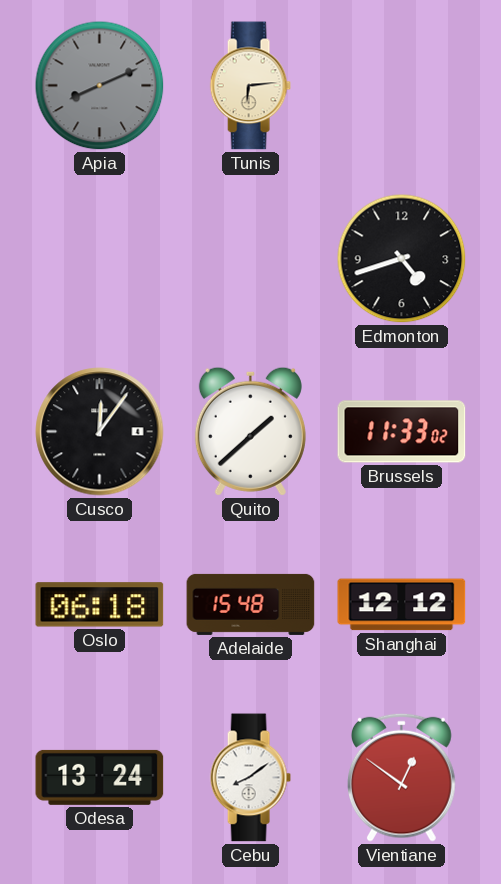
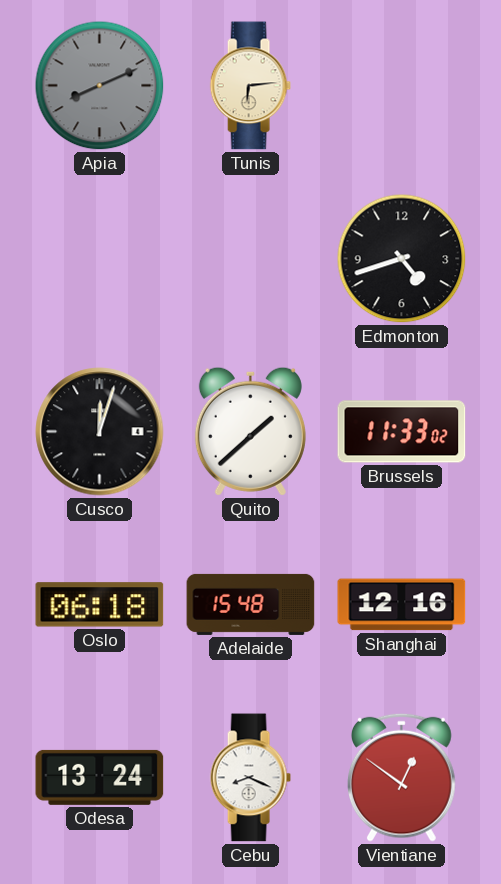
Cusco: 12:06 -> 12:03 (100, 432)
Shanghai: 12:12 -> 12:16 (402, 605)
Cebu: 8:09 -> 8:19 (250, 778)
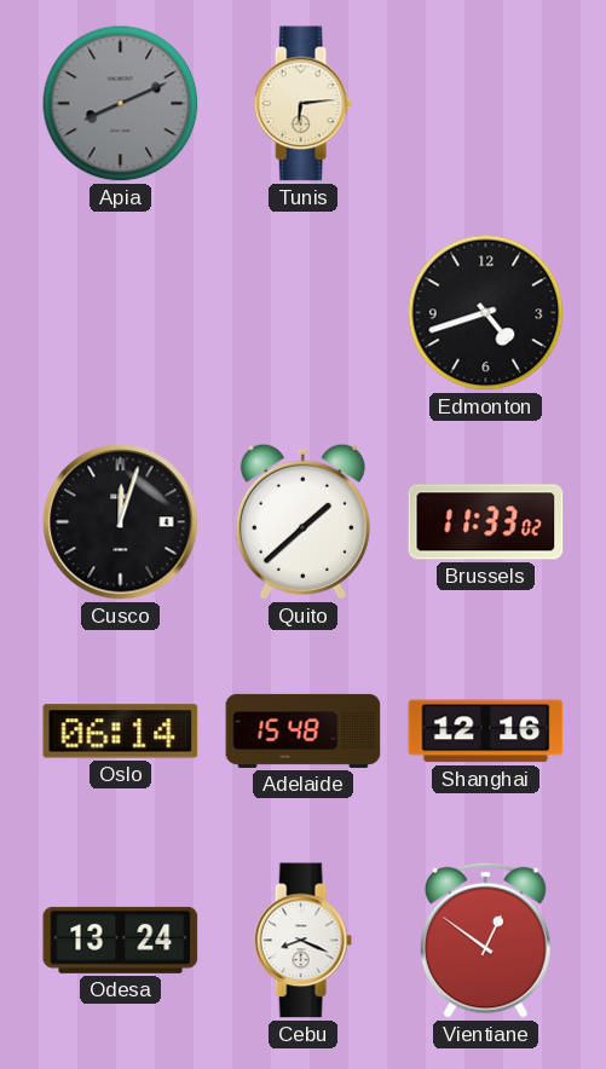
Oslo: 06:18 -> 06:14 (121, 732)
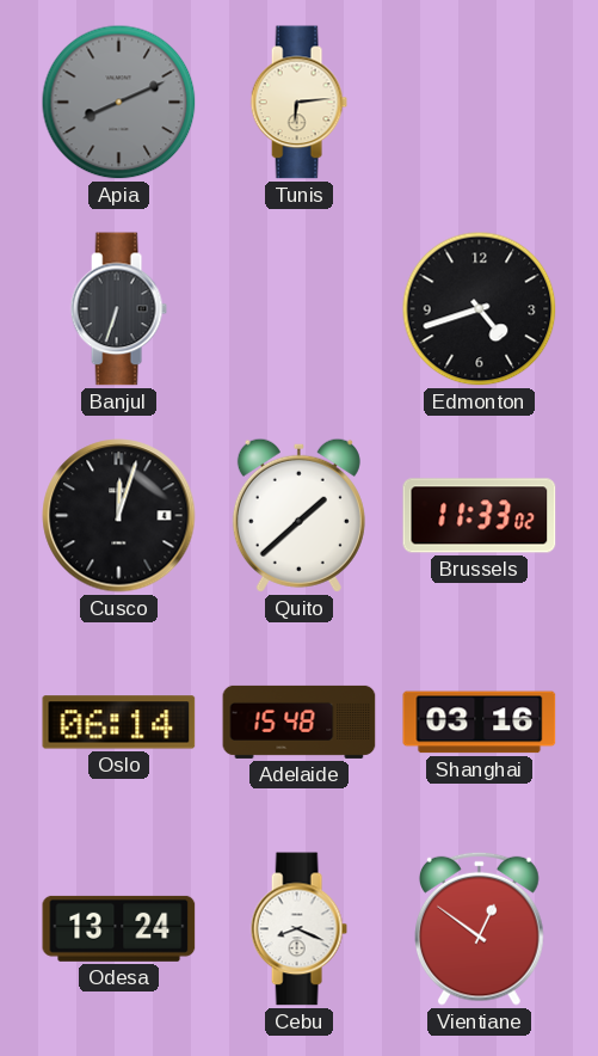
Banjul: none -> 6:33 (118, 309)
Shanghai: 12:16 -> 03:16 (480, 723)
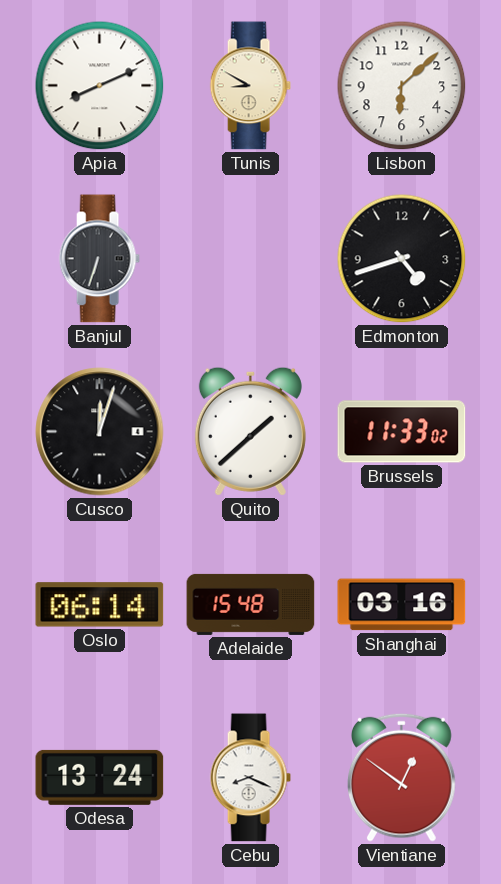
Apia dial: grey -> white (100, 86)
Tunis: 6:14 -> 8:50 (250, 86)
Lisbon: none -> 6:08 (402, 86)
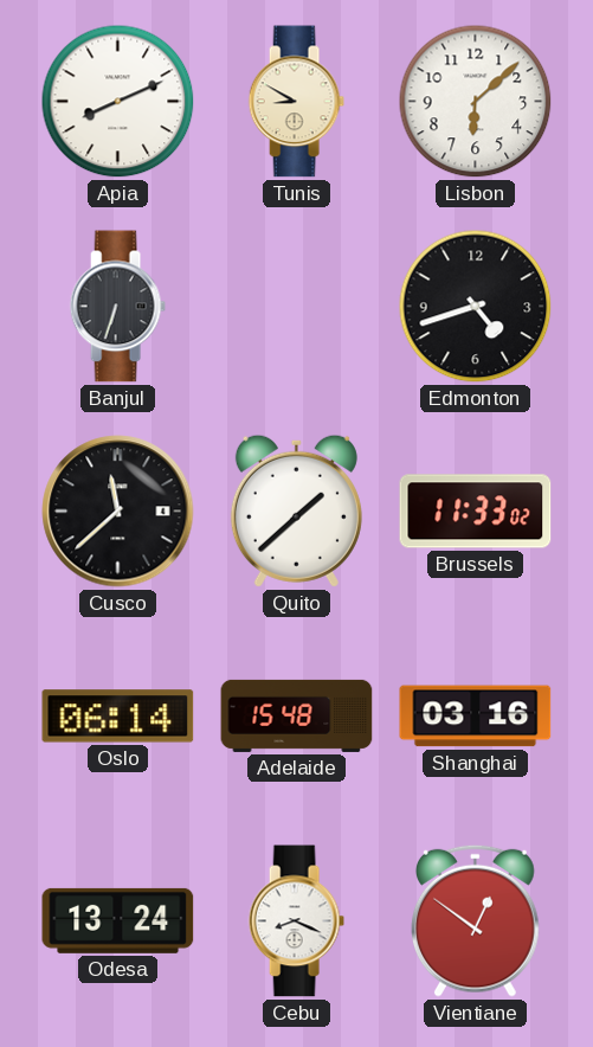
Cusco: 12:03 -> 11:38 (118, 512)
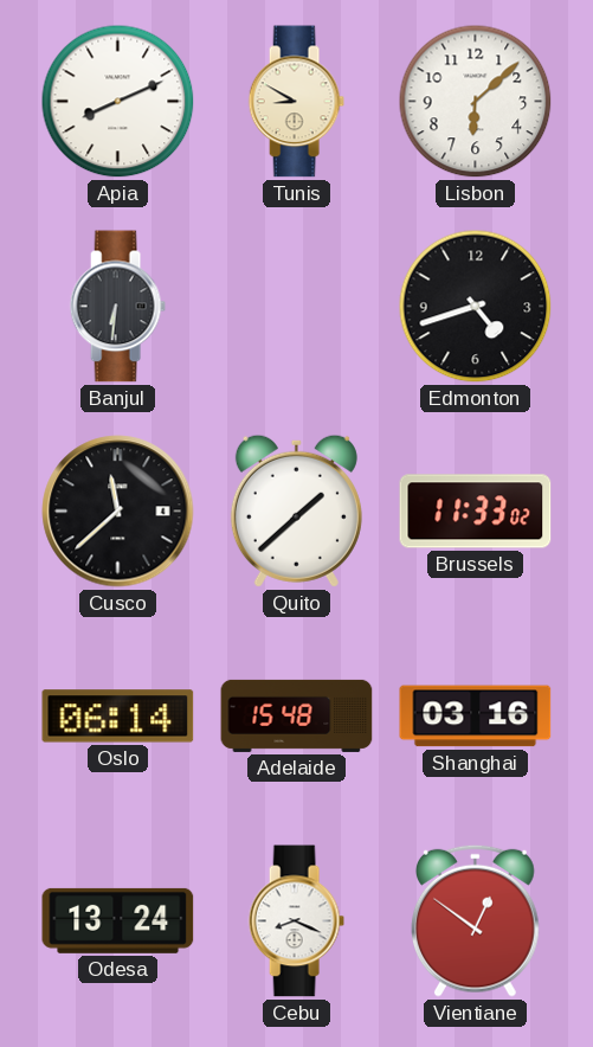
Banjul: 6:33 -> 6:31 (117, 307)
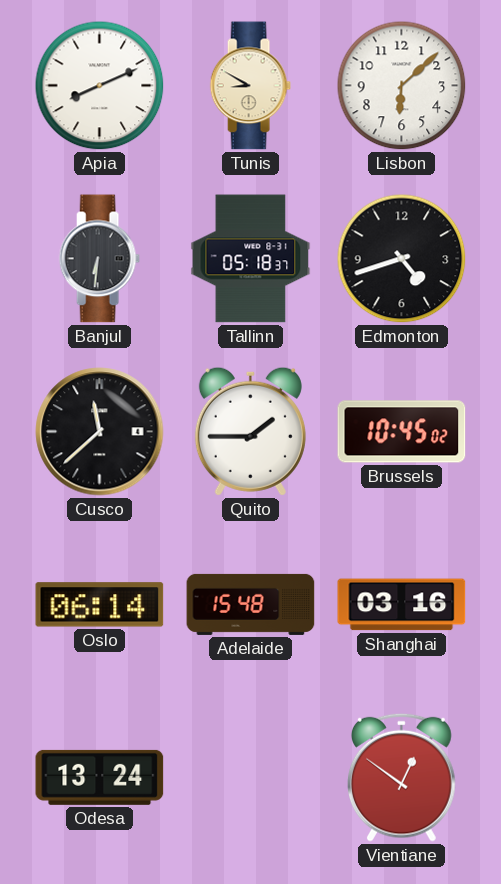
Tallinn: none -> 05:18 (251, 259)
Quito: 1:38 -> 1:45 (250, 431)
Brussels: 11:33 -> 10:45 (402, 432)
Cebu: 8:19 -> none (296, 921)
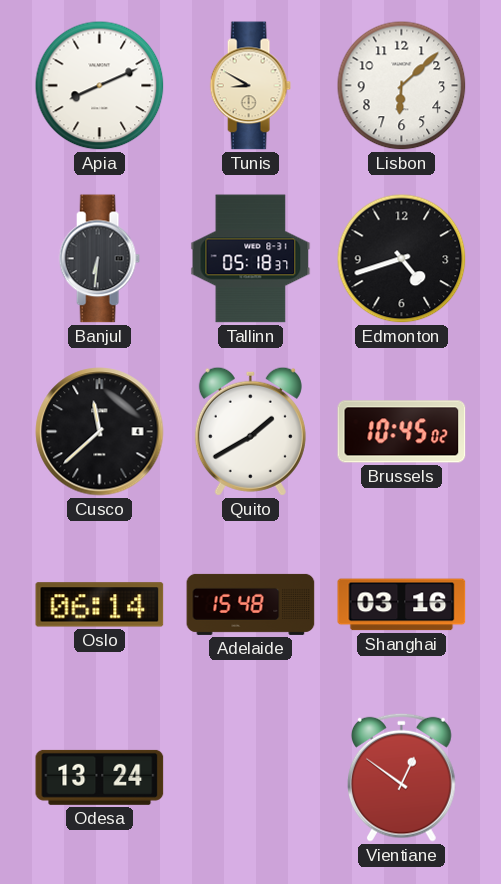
Quito: 1:45 -> 1:40 (250, 431)
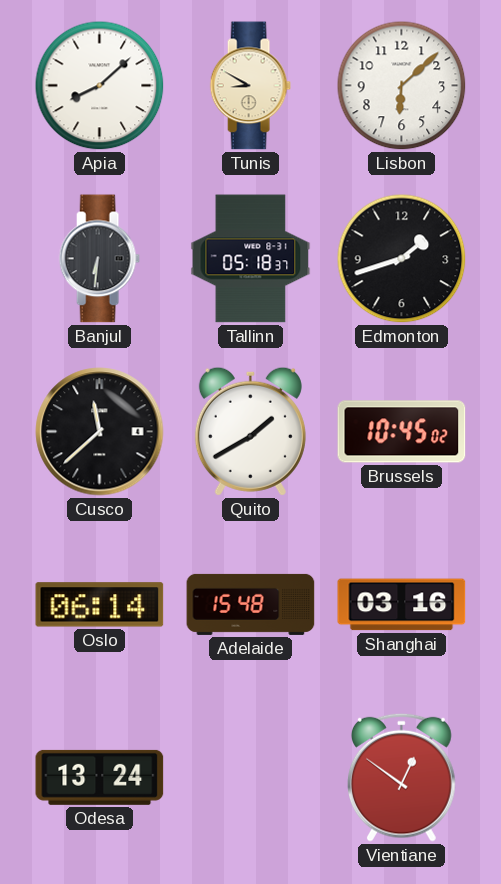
Apia: 8:11 -> 8:08 (100, 86)
Edmonton: 4:42 -> 1:42 (402, 259)
